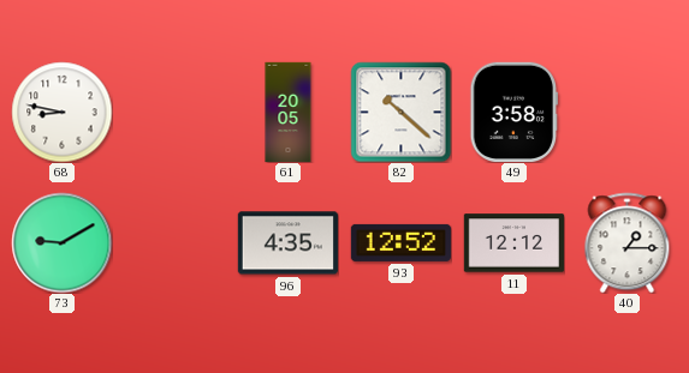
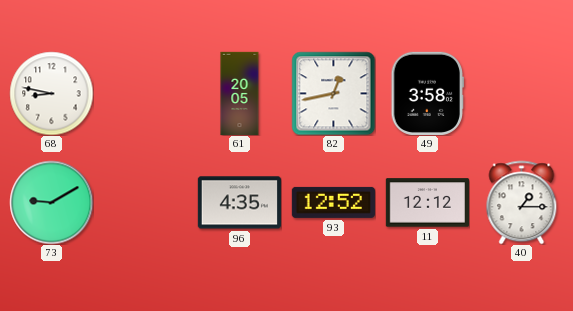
82: 10:22 -> 12:43 (333, 93)
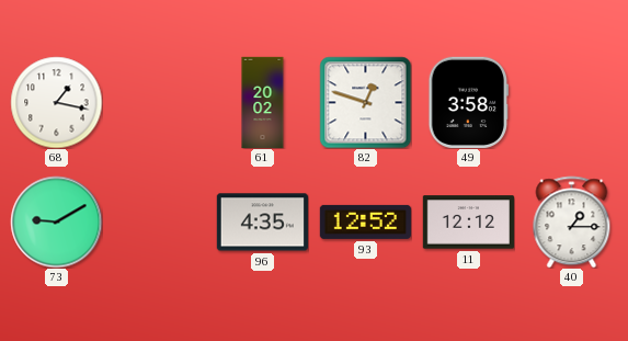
68: 8:47 -> 1:17 (56, 102)
61: 20:05 -> 20:02 (263, 102)
82: 12:43 -> 12:48 (365, 102)
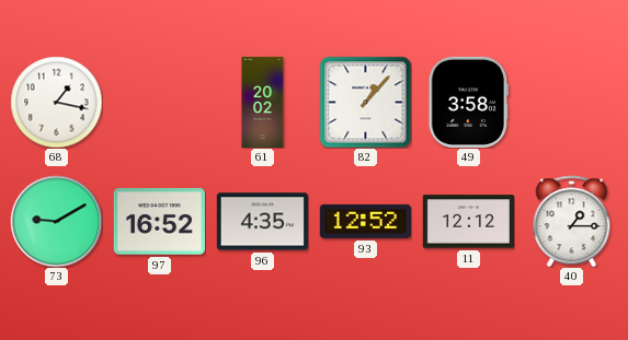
82: 12:48 -> 1:07 (365, 102)
97: none -> 16:52 (159, 222)
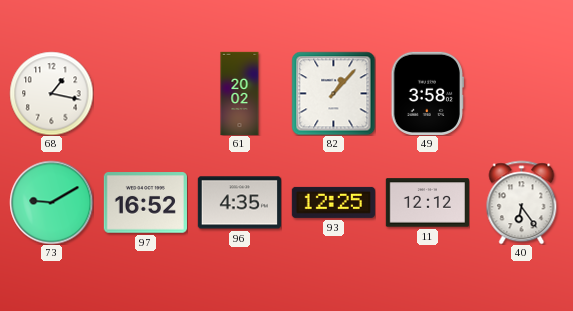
93: 12:52 -> 12:25 (333, 202)
40: 1:15 -> 6:24 (522, 202)
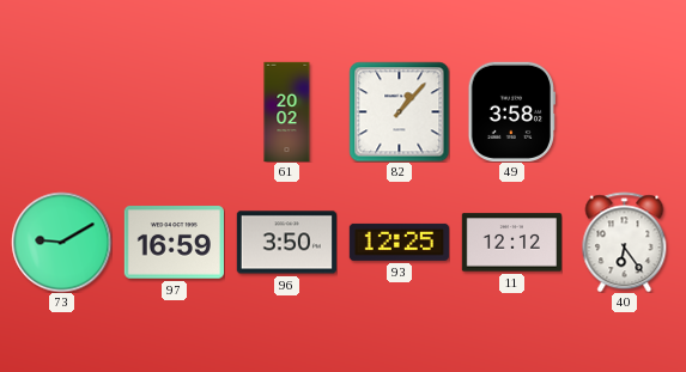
68: 1:17 -> none (51, 93)
97: 16:52 -> 16:59 (174, 243)
96: 4:35 -> 3:50 (286, 243)
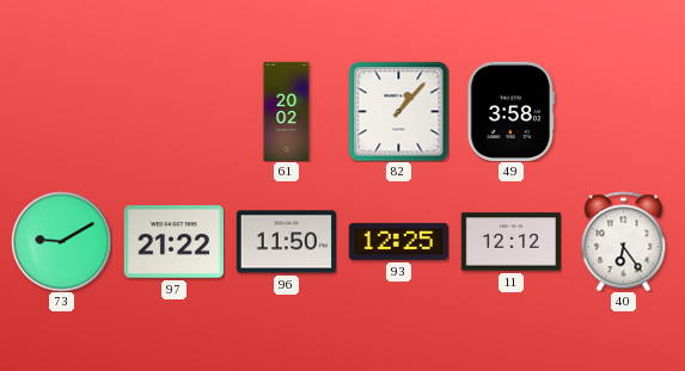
97: 16:59 -> 21:22 (173, 242)
96: 3:50 -> 11:50 (286, 242)
